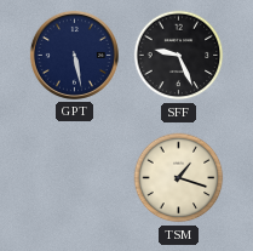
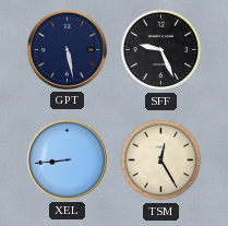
XEL: none -> 8:44 (67, 159)
TSM: 1:18 -> 12:25 (161, 160)
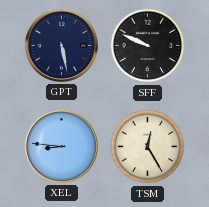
SFF: 9:26 -> 9:49 (148, 46)
XEL: 8:44 -> 8:46 (61, 146)
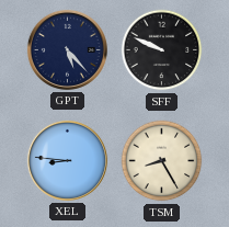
GPT: 5:28 -> 5:23 (67, 49)
TSM: 12:25 -> 8:25 (162, 161)
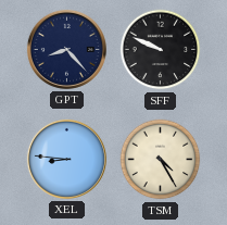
GPT: 5:23 -> 8:23 (66, 49)
TSM: 8:25 -> 4:25 (161, 160)
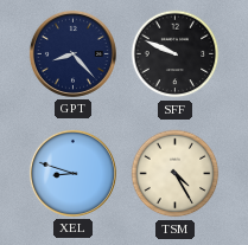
XEL: 8:46 -> 8:48 (72, 173)
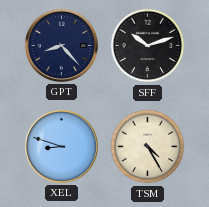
SFF: 9:49 -> 10:12 (148, 46)
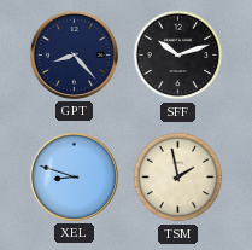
TSM: 4:25 -> 1:58 (178, 178)
